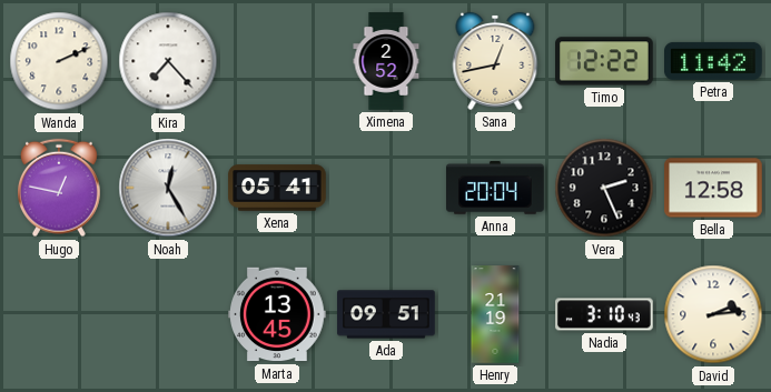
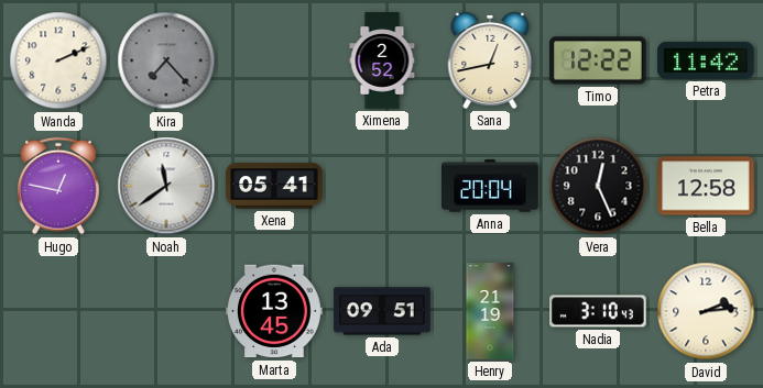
Kira dial: white -> grey (166, 60)
Noah: 12:25 -> 11:39 (166, 186)
Vera: 2:26 -> 12:26 (598, 186)
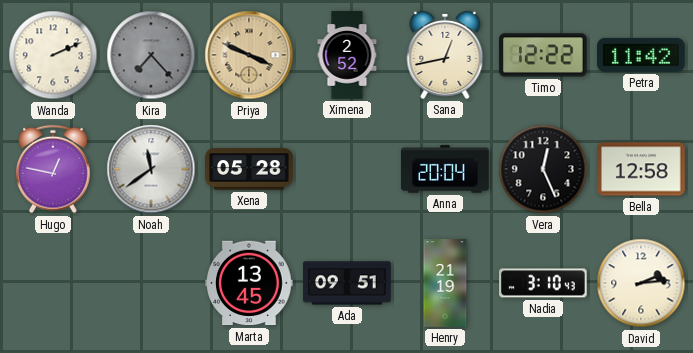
Priya: none -> 3:49 (249, 55)
Xena: 05:41 -> 05:28 (249, 169)
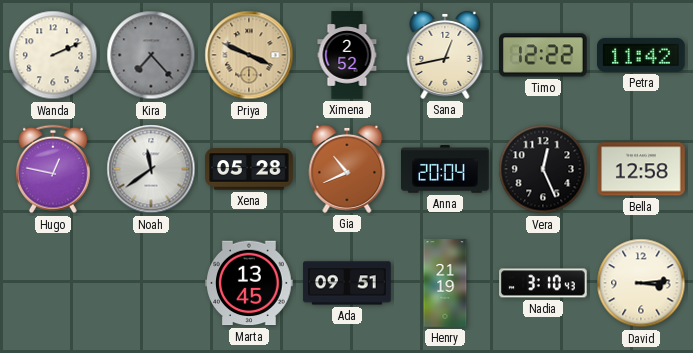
Gia: none -> 10:41 (347, 169)
David: 2:14 -> 3:14 (641, 283)
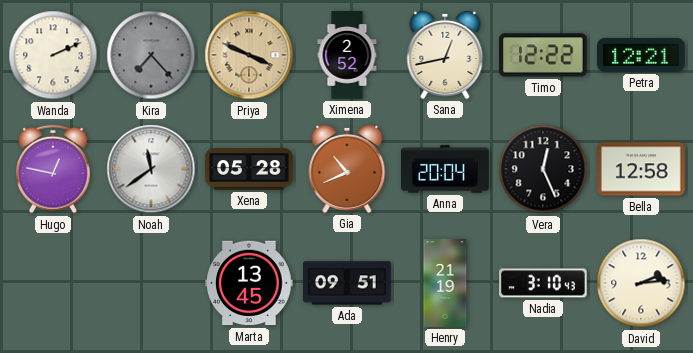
Petra: 11:42 -> 12:21 (641, 55)
David: 3:14 -> 2:14 (641, 283)
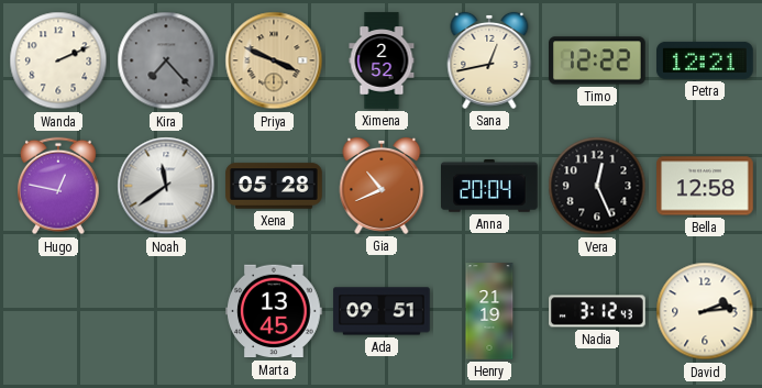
Nadia: 3:10 -> 3:12 (597, 311)
